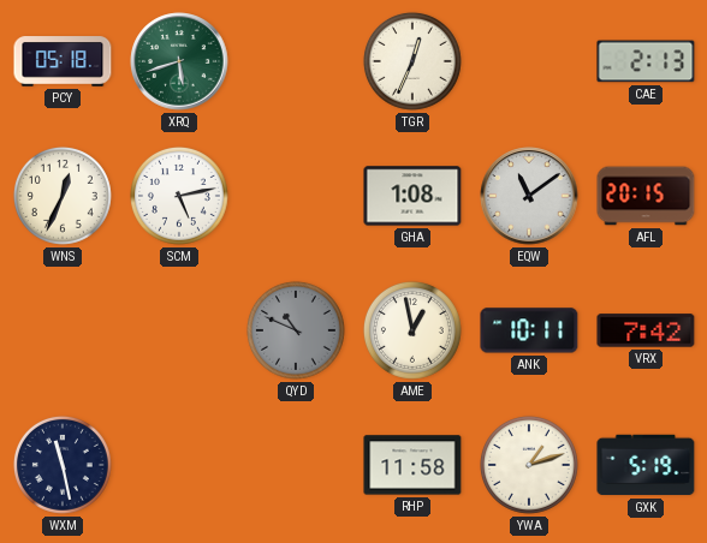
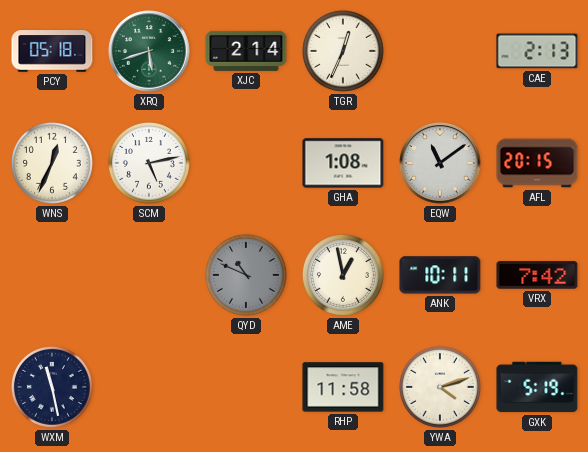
XJC: none -> 2:14 (246, 51)
YWA: 1:12 -> 4:12 (440, 387)
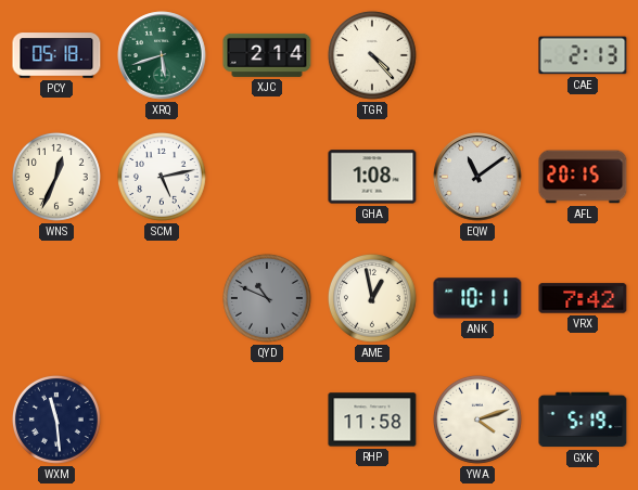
TGR: 12:34 -> 4:23 (372, 55)
WXM: 11:28 -> 11:29 (56, 420)
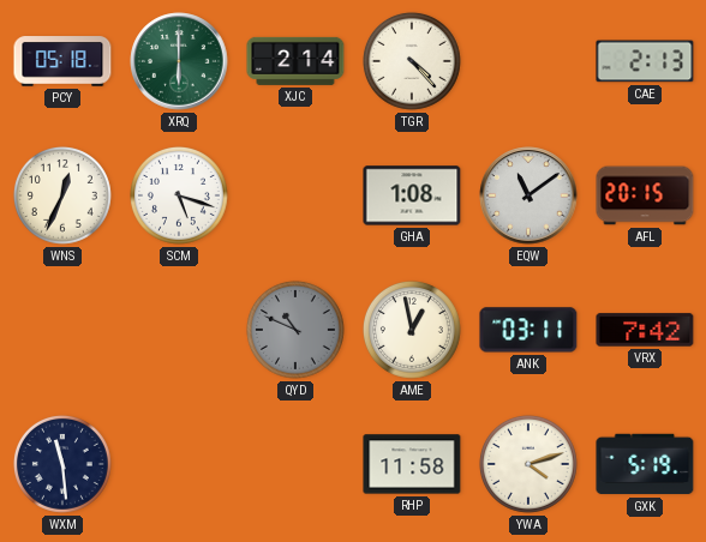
XRQ: 5:42 -> 6:00 (179, 61)
SCM: 5:13 -> 5:18 (179, 195)
ANK: 10:11 -> 03:11 (528, 330)
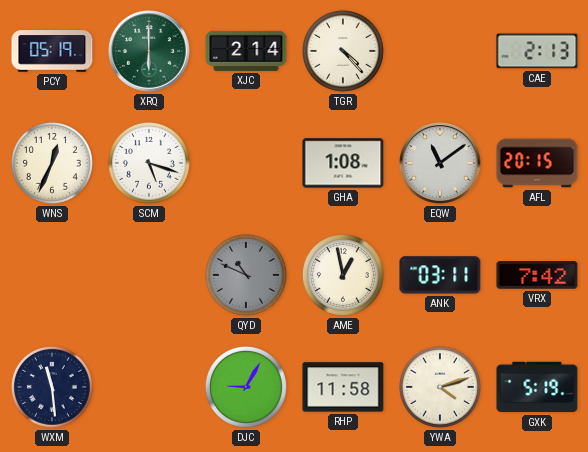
PCY: 05:18 -> 05:19 (52, 51)
DJC: none -> 9:05 (246, 387)
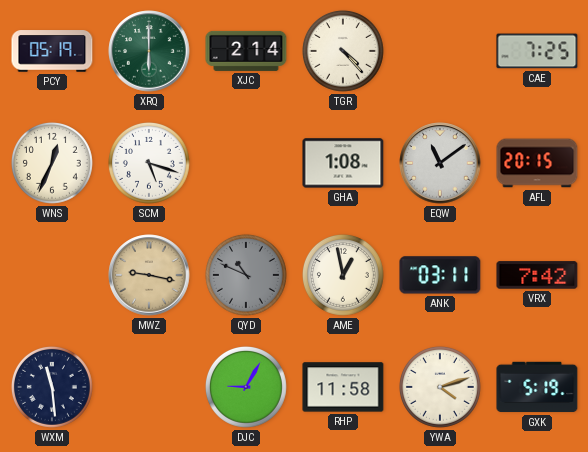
CAE: 2:13 -> 7:25 (537, 51)
MWZ: none -> 9:17 (149, 275)
